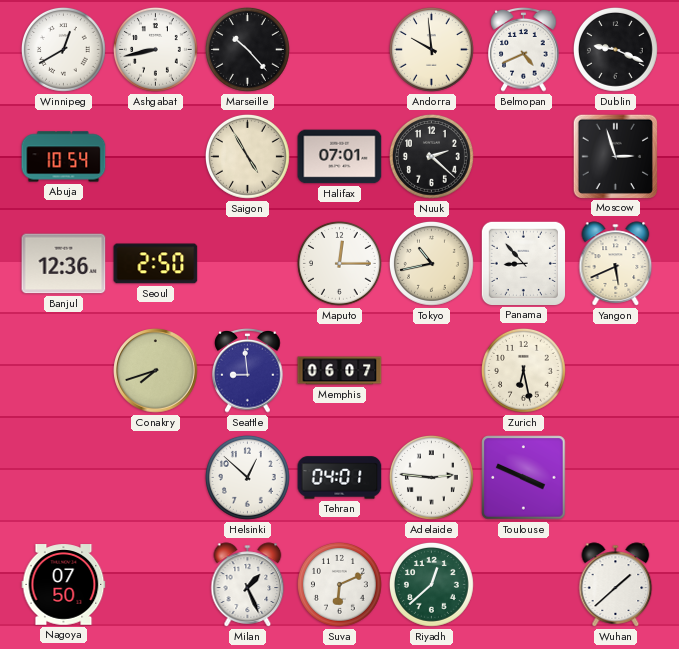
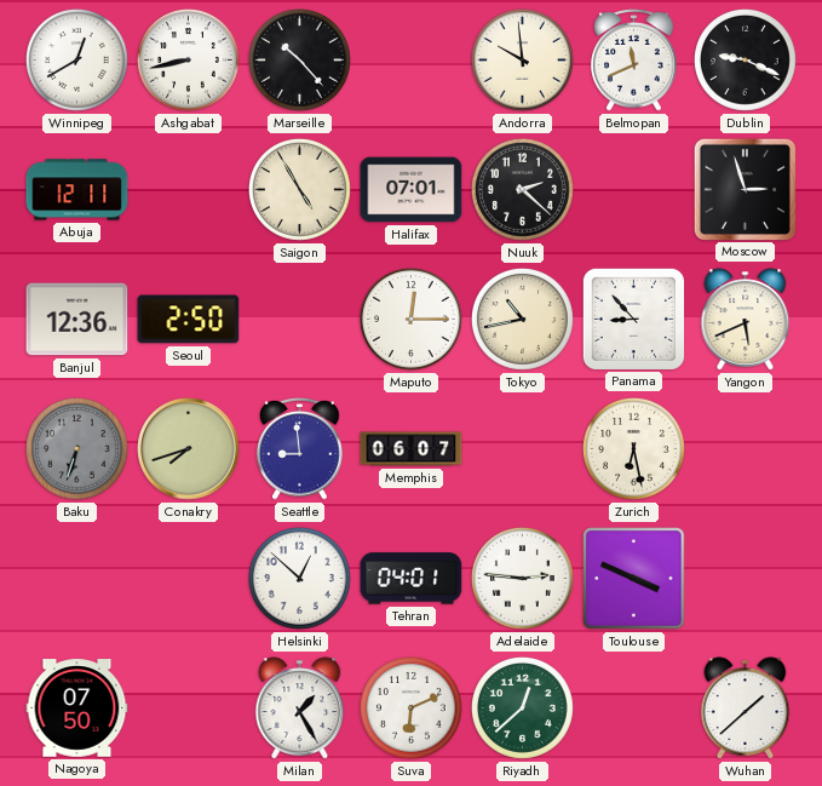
Belmopan: 4:41 -> 11:41 (634, 61)
Abuja: 10:54 -> 12:11 (77, 190)
Baku: none -> 6:33 (77, 449)
Milan: 1:26 -> 1:25 (300, 708)
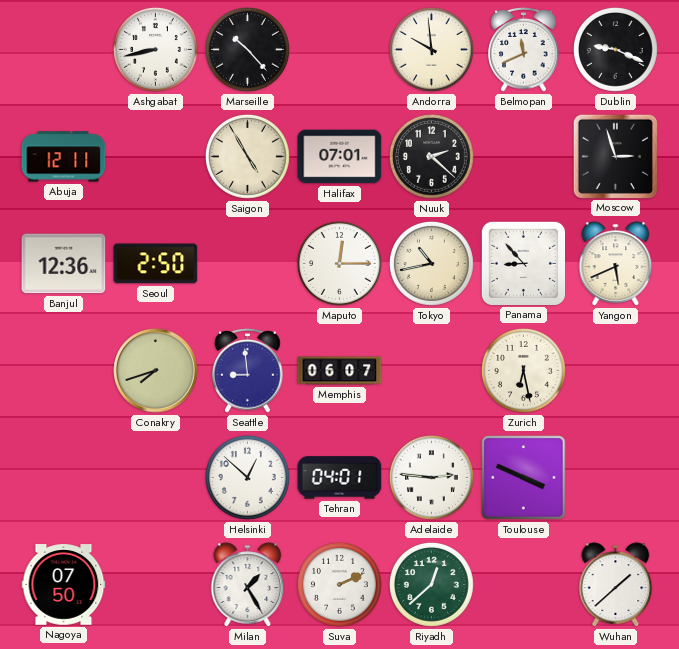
Winnipeg: 12:40 -> none (77, 61)
Baku: 6:33 -> none (77, 449)
Suva: 6:11 -> 2:11 (340, 585)
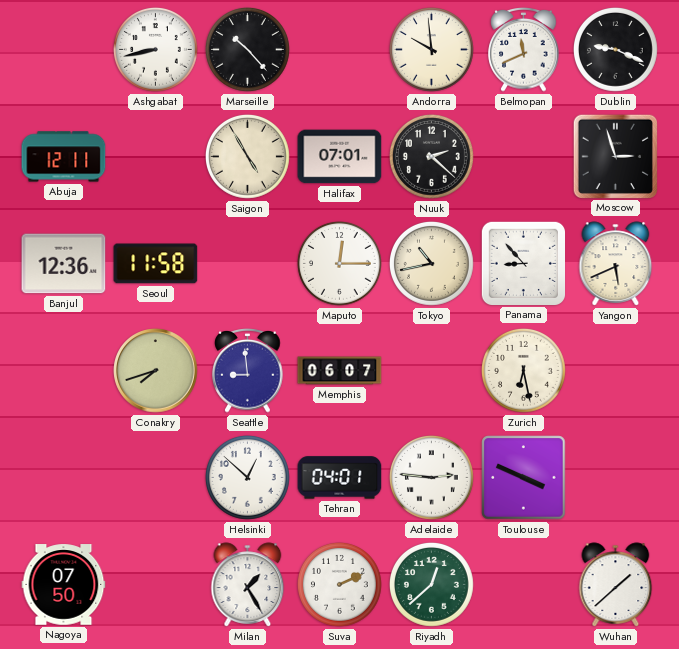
Seoul: 2:50 -> 11:58 (156, 264)
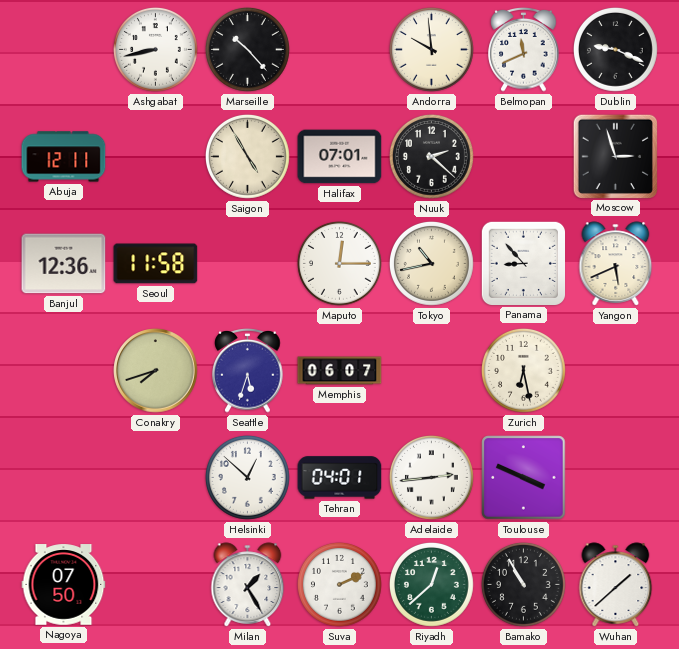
Seattle: 8:59 -> 5:33 (248, 371)
Adelaide: 2:46 -> 2:44 (432, 478)
Bamako: none -> 10:55 (524, 585)
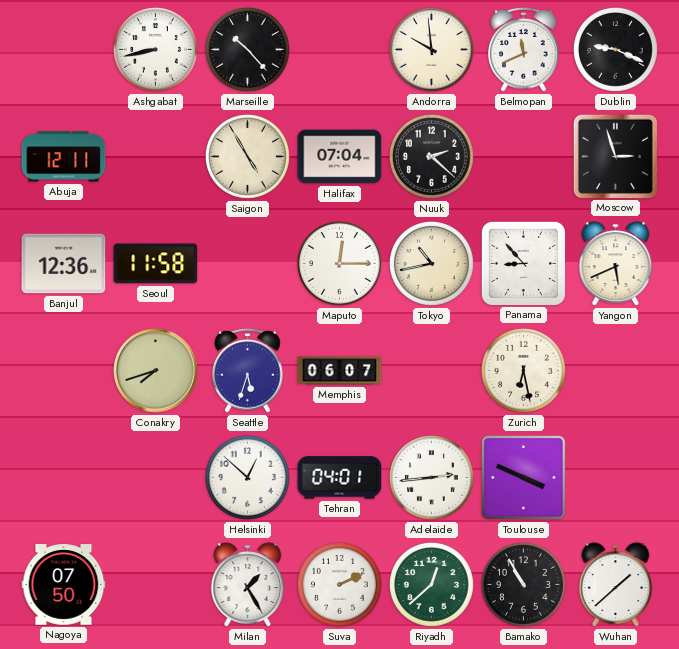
Halifax: 07:01 -> 07:04 (340, 157)
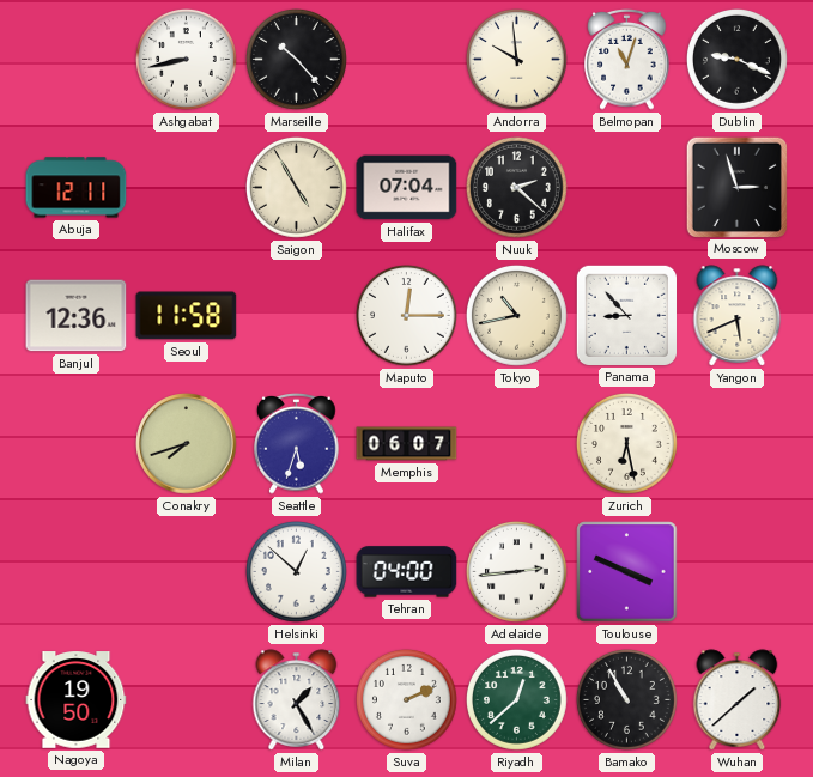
Belmopan: 11:41 -> 11:03 (627, 60)
Tehran: 04:01 -> 04:00 (407, 572)
Nagoya: 07:50 -> 19:50 (77, 700)
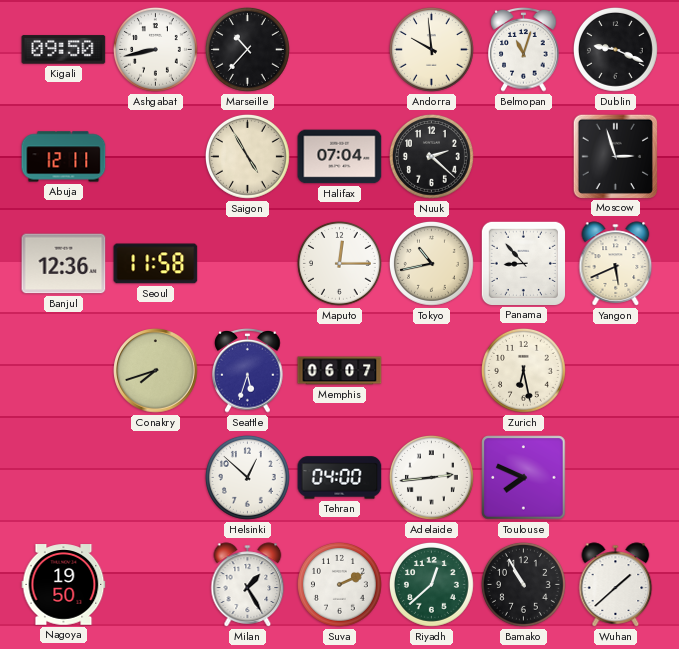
Kigali: none -> 09:50 (64, 50)
Marseille: 10:23 -> 10:37 (248, 50)
Toulouse: 3:49 -> 7:49 (524, 478)
